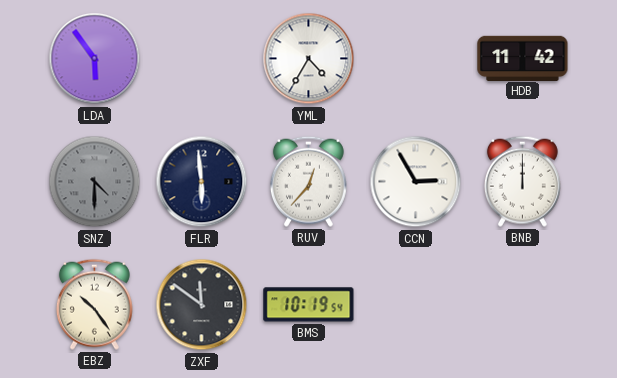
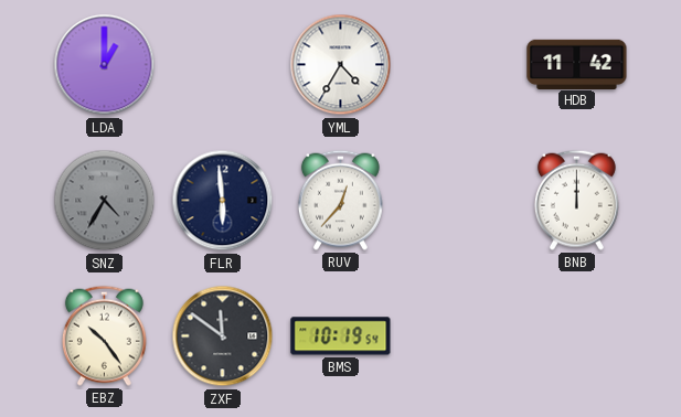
LDA: 5:54 -> 1:00 (105, 65)
SNZ: 4:30 -> 4:35 (105, 201)
CCN: 2:55 -> none (416, 182)
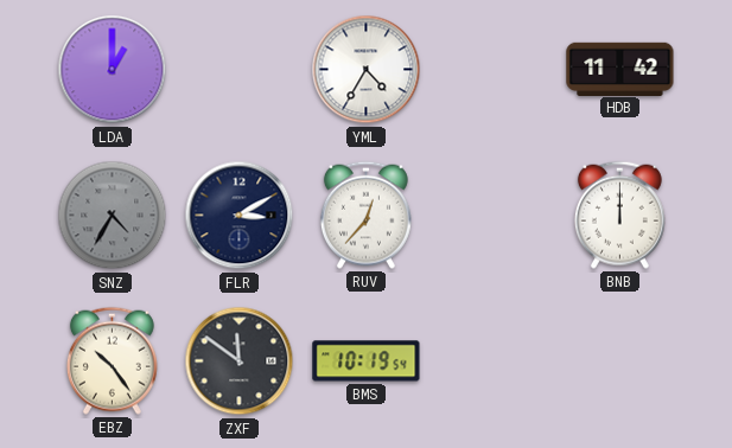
FLR: 5:59 -> 3:10 (240, 216)
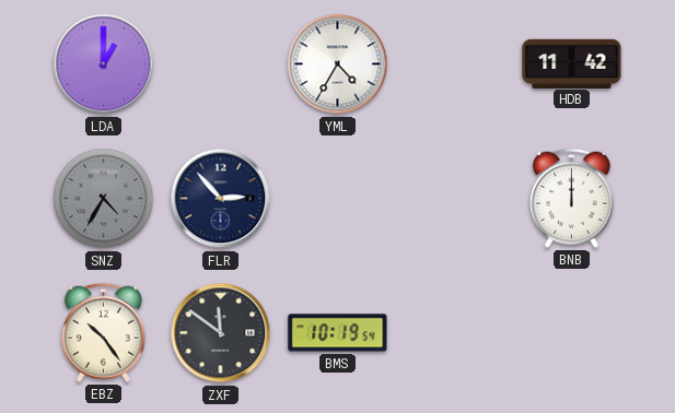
FLR: 3:10 -> 2:53 (221, 199)
RUV: 12:37 -> none (365, 215)
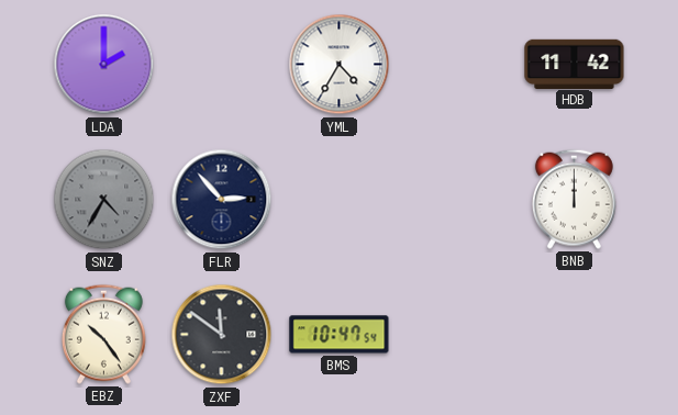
LDA: 1:00 -> 2:00 (104, 65)
BMS: 10:19 -> 10:47 (340, 335)
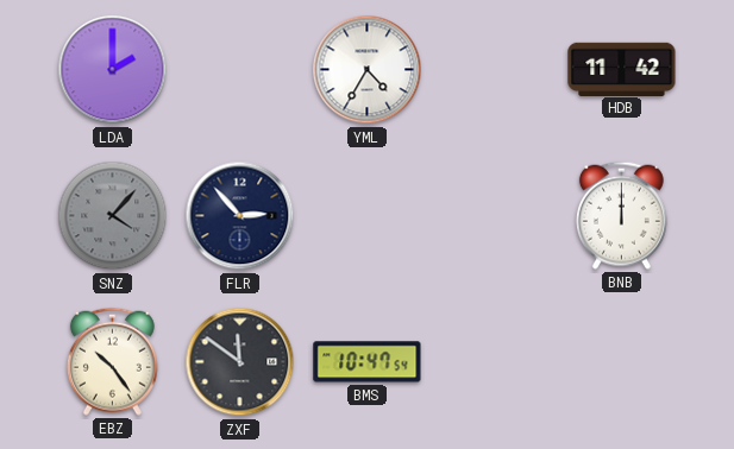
SNZ: 4:35 -> 4:07 (113, 216)
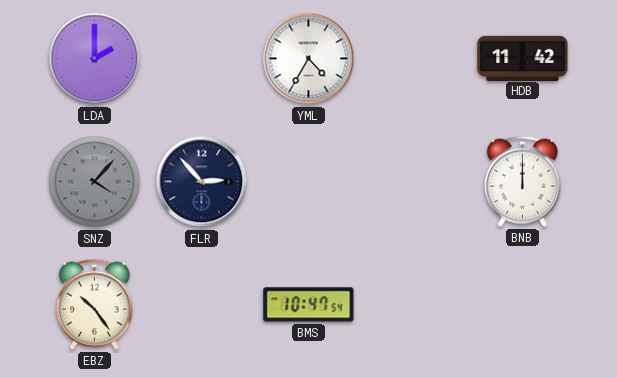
ZXF: 11:51 -> none (240, 362)
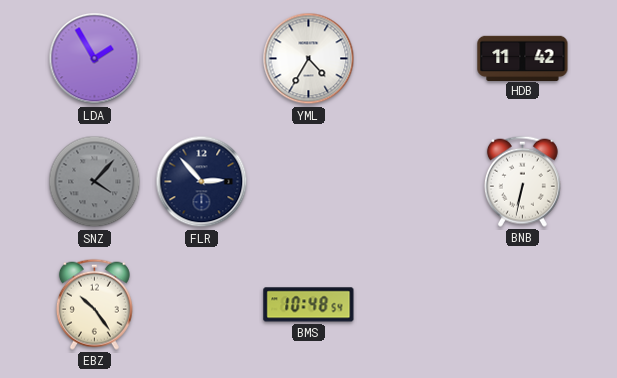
LDA: 2:00 -> 1:55 (95, 59)
BNB: 12:00 -> 6:32 (522, 181)
BMS: 10:47 -> 10:48 (309, 305)
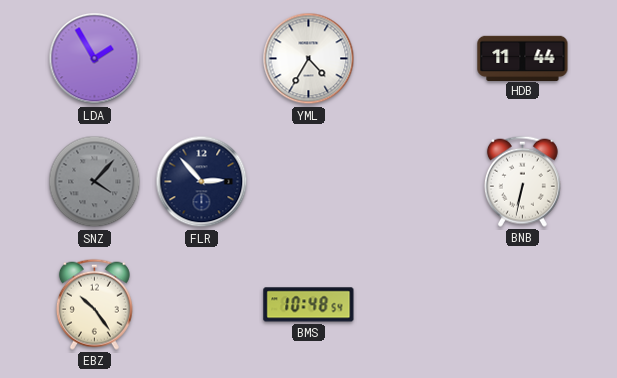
HDB: 11:42 -> 11:44 (523, 58)
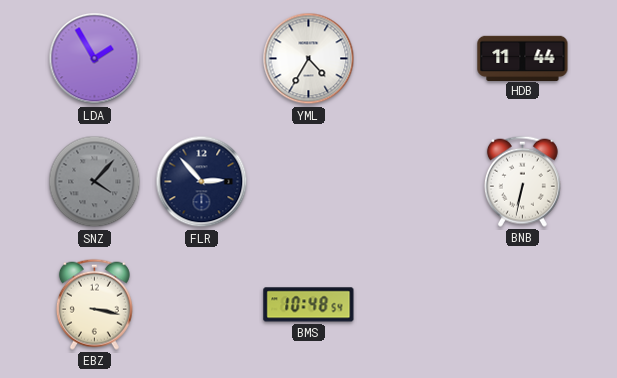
EBZ: 10:24 -> 3:17 (94, 304)
